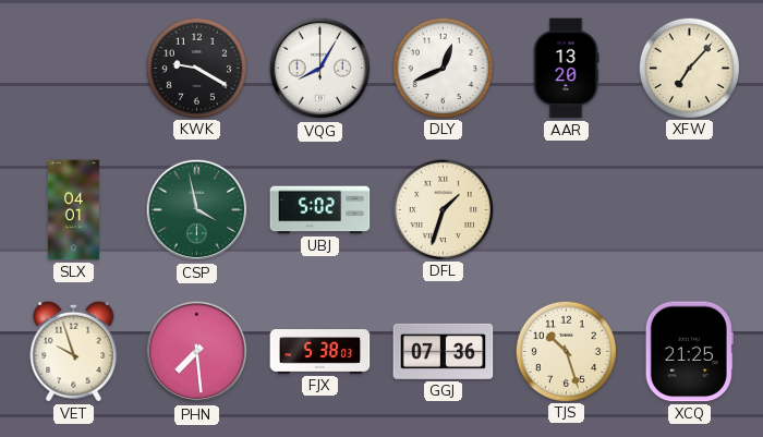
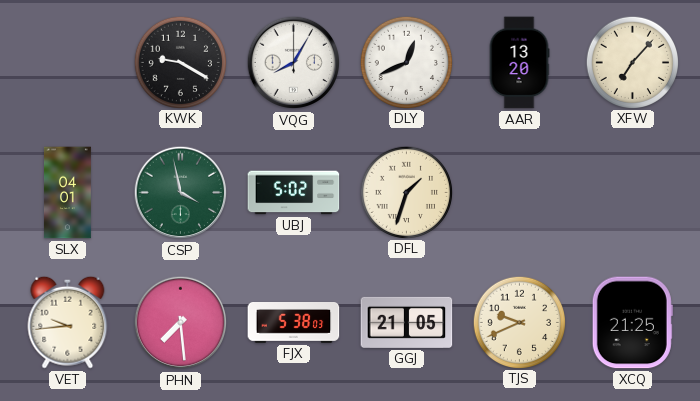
VET: 9:57 -> 9:44 (68, 322)
GGJ: 07:36 -> 21:05 (407, 322)
TJS: 10:27 -> 9:41 (519, 322)
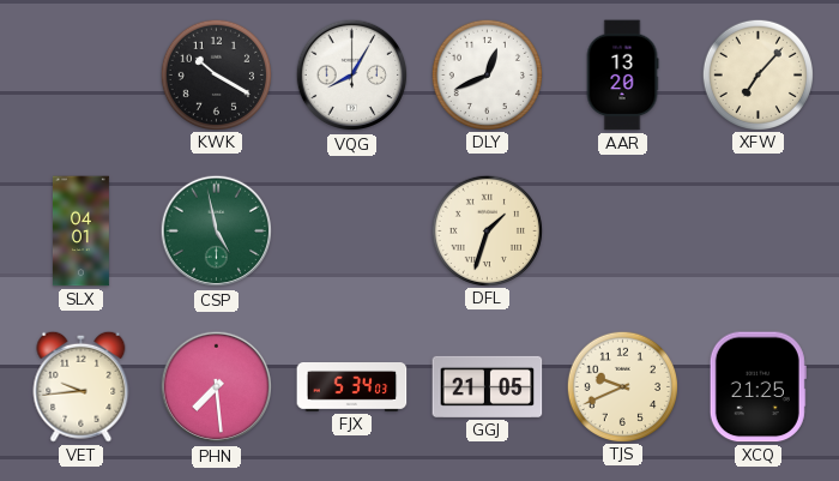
KWK: 9:20 -> 10:20 (216, 74)
CSP: 3:58 -> 4:58 (217, 232)
UBJ: 5:02 -> none (294, 193)
FJX: 5:38 -> 5:34 (352, 387)
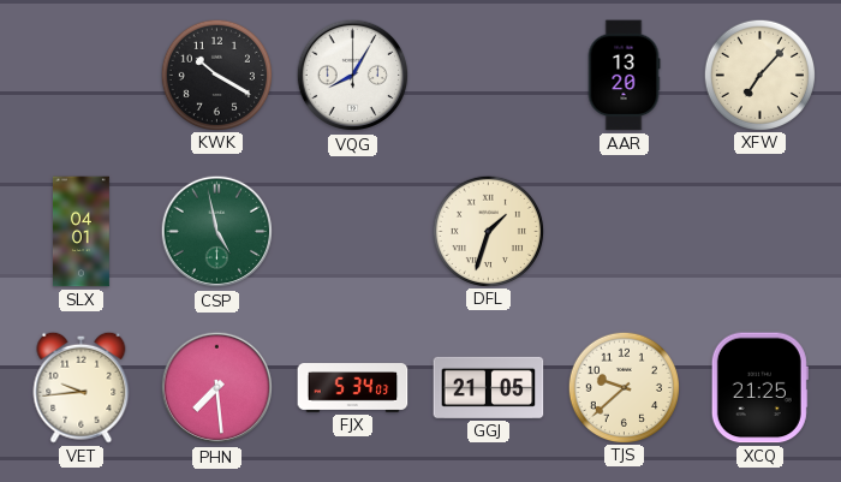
DLY: 12:41 -> none (487, 74)
TJS: 9:41 -> 9:38 (624, 387)
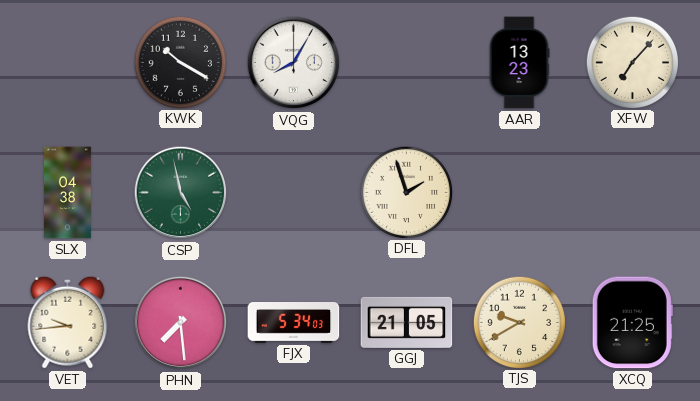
AAR: 13:20 -> 13:23 (519, 63)
SLX: 04:01 -> 04:38 (67, 193)
DFL: 1:33 -> 1:57 (406, 192)
TJS: 9:38 -> 9:40 (519, 322)
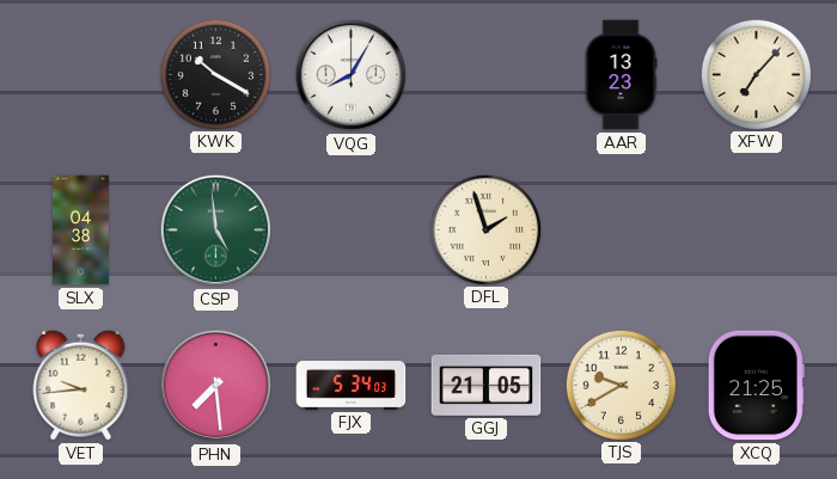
CSP: 4:58 -> 4:59 (216, 231)
